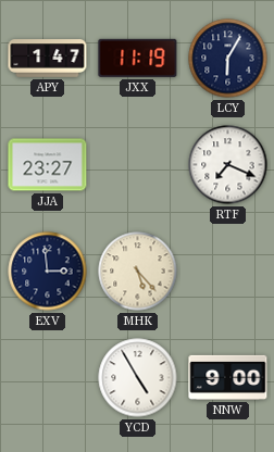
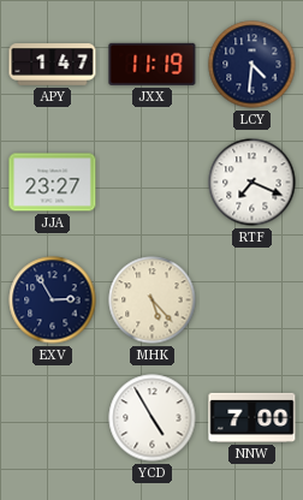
LCY: 6:05 -> 4:31 (252, 65)
EXV: 2:59 -> 2:55 (53, 300)
NNW: 9:00 -> 7:00 (252, 417)
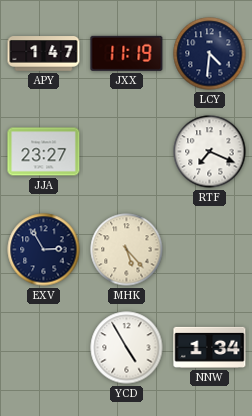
NNW: 7:00 -> 1:34 (210, 347)
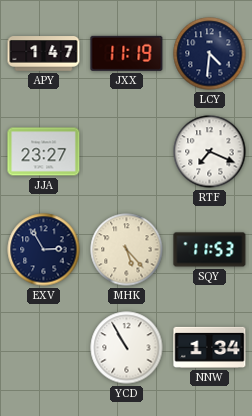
SQY: none -> 11:53 (210, 250)
YCD: 4:55 -> 10:55 (127, 348)
